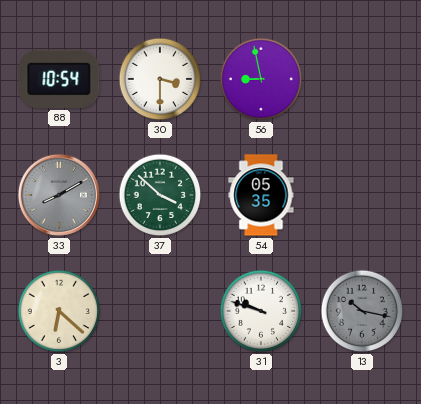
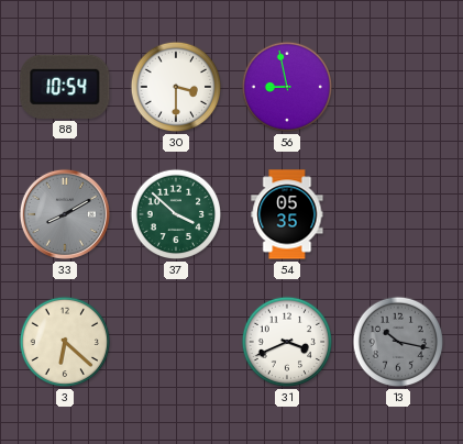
31: 9:48 -> 3:41 (287, 342)
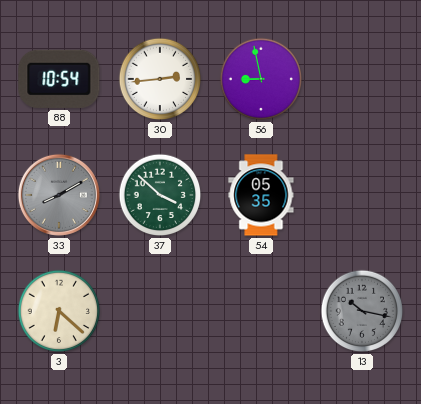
30: 3:30 -> 2:44 (160, 79)
31: 3:41 -> none (287, 342)
